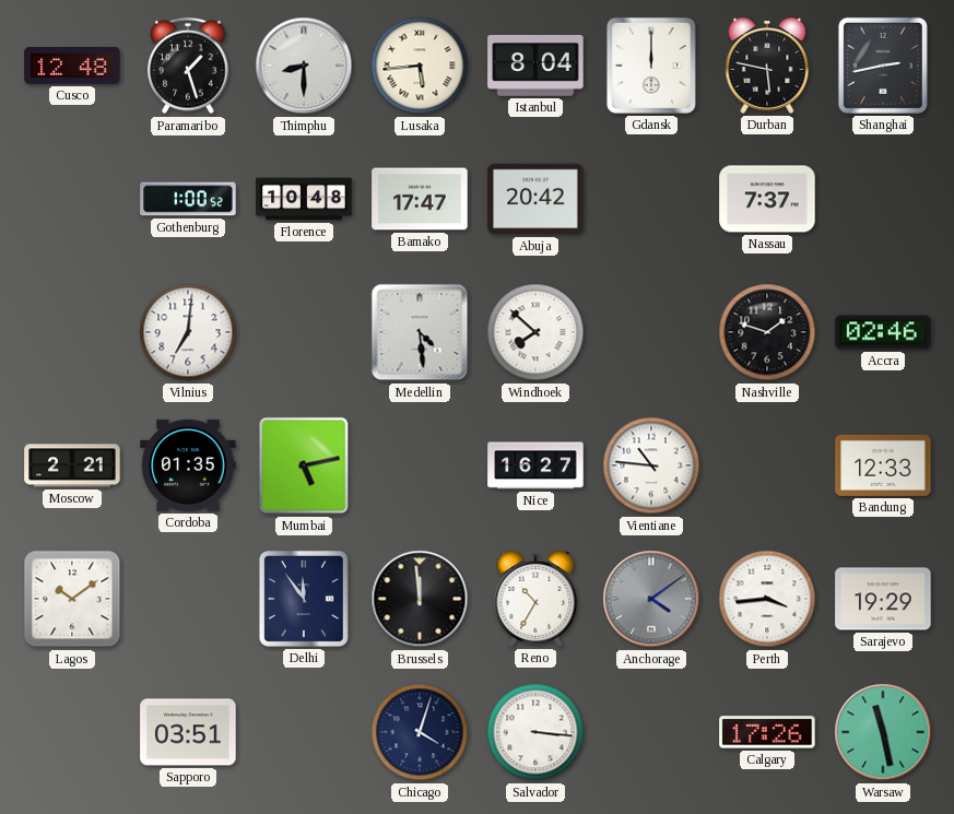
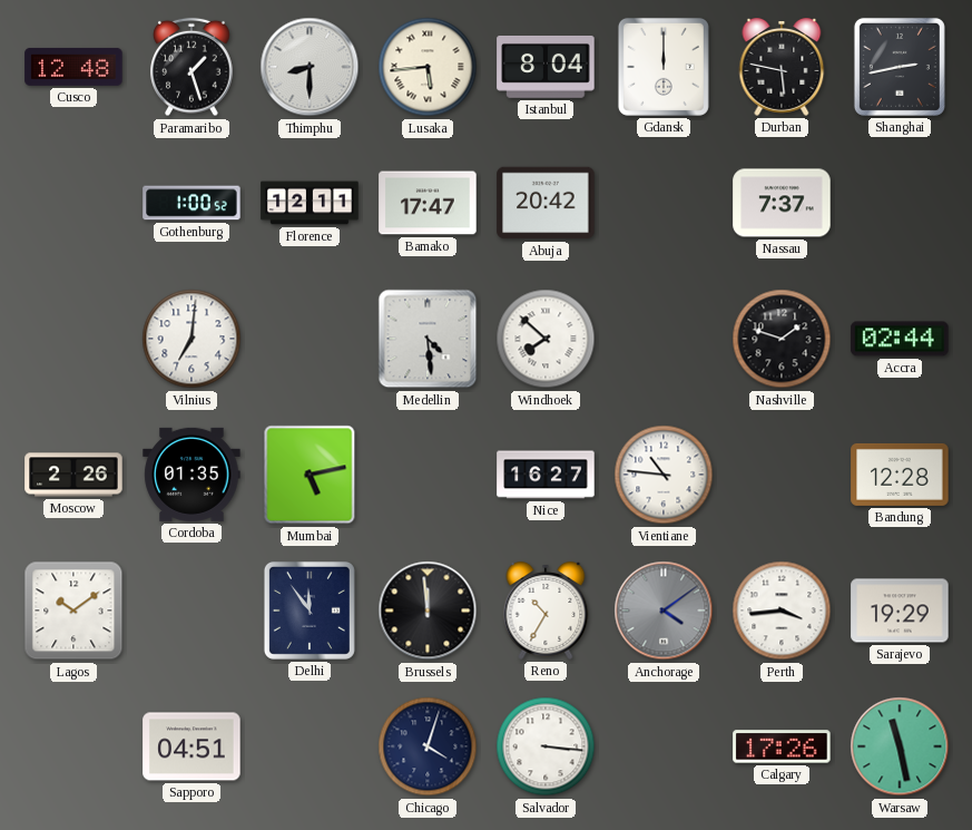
Florence: 10:48 -> 12:11 (310, 203)
Accra: 02:46 -> 02:44 (900, 339)
Moscow: 2:21 -> 2:26 (73, 475)
Bandung: 12:33 -> 12:28 (900, 475)
Sapporo: 03:51 -> 04:51 (192, 746)
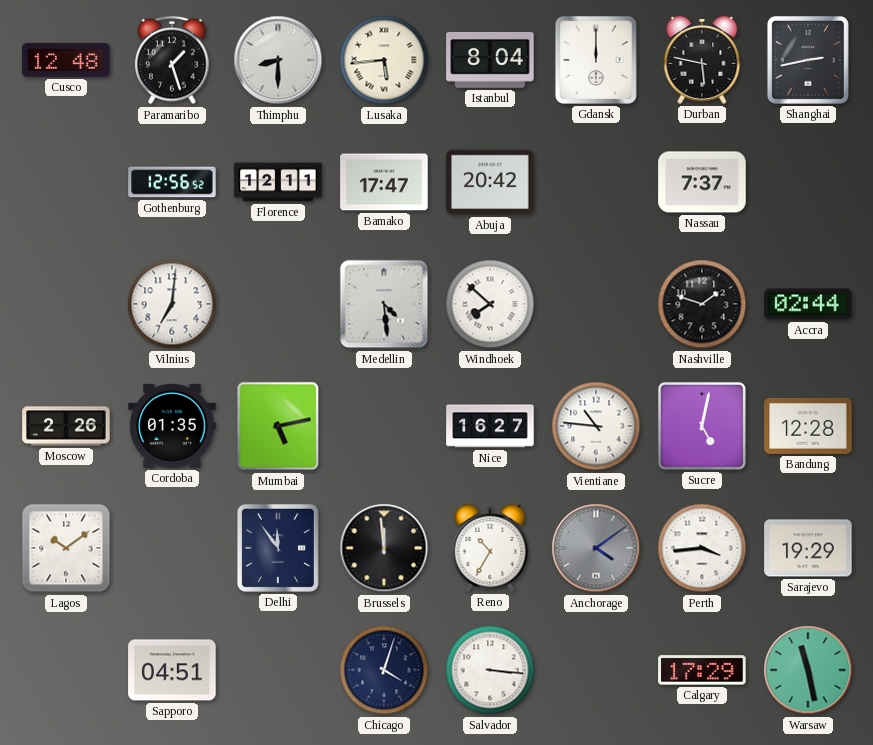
Gothenburg: 1:00 -> 12:56 (172, 182)
Sucre: none -> 5:02 (702, 426)
Calgary: 17:26 -> 17:29 (702, 670)
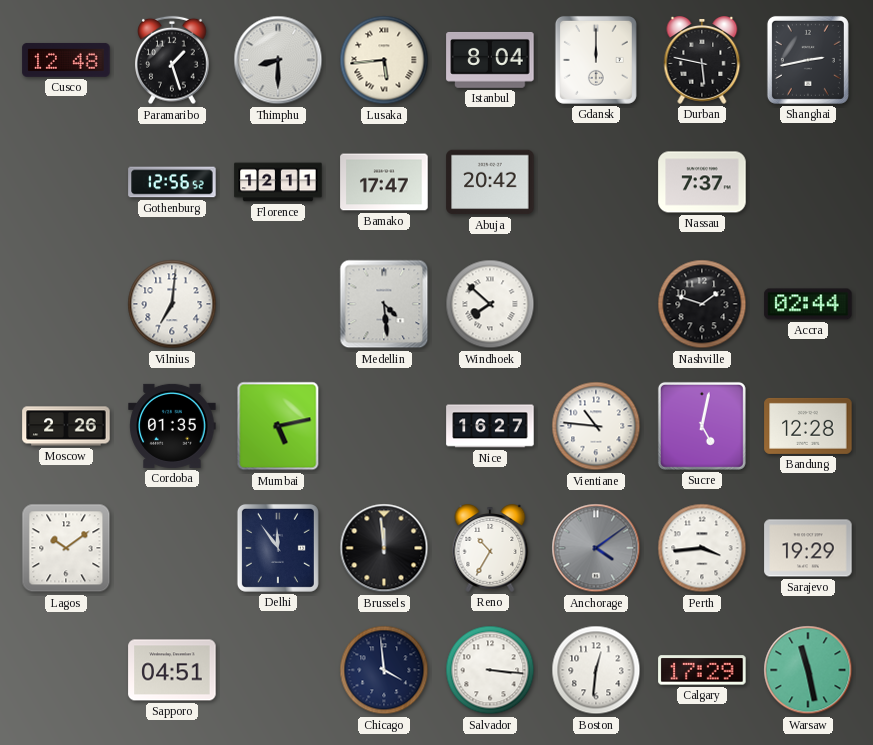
Chicago: 4:03 -> 3:59 (384, 670)
Boston: none -> 12:31 (596, 670)
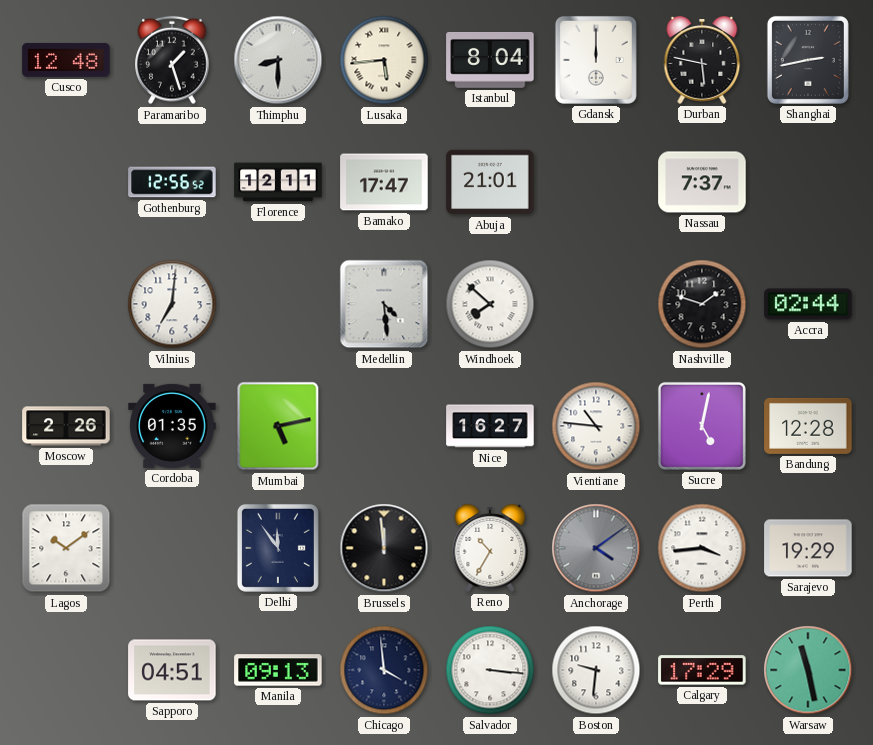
Abuja: 20:42 -> 21:01 (490, 182)
Manila: none -> 09:13 (278, 670)
Boston: 12:31 -> 9:31 (596, 670)
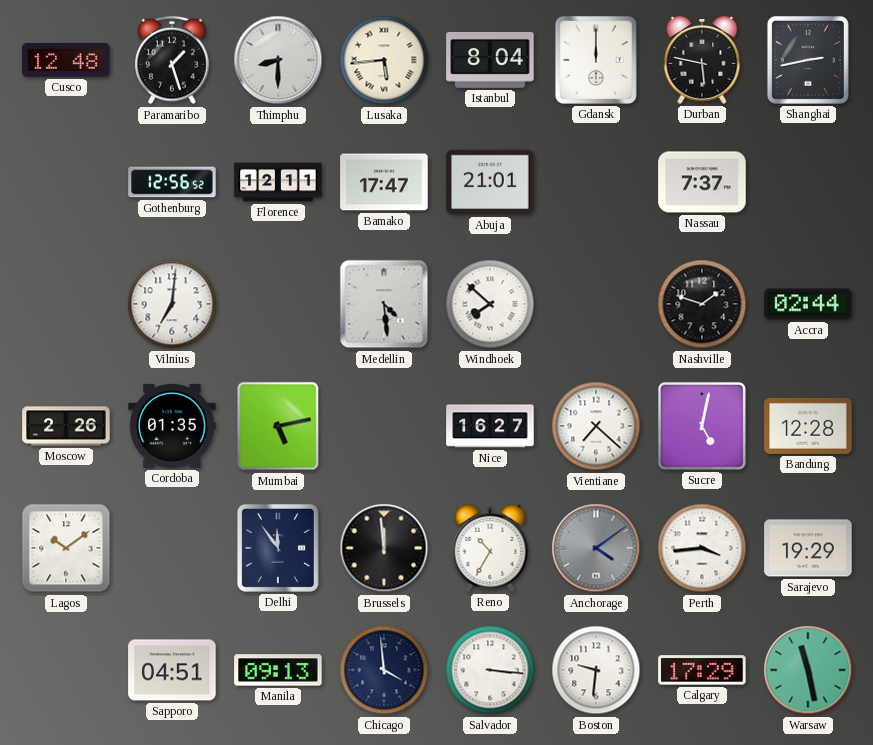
Vientiane: 10:46 -> 7:22 (596, 426)
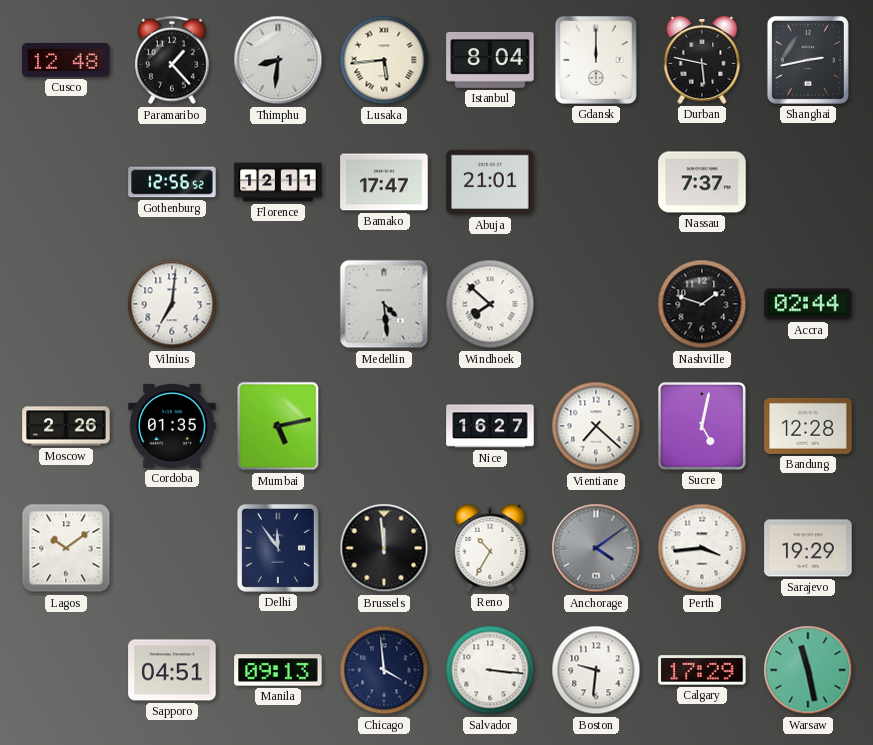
Paramaribo: 1:27 -> 1:23 (172, 60)
Thimphu: 8:30 -> 8:31 (278, 60)
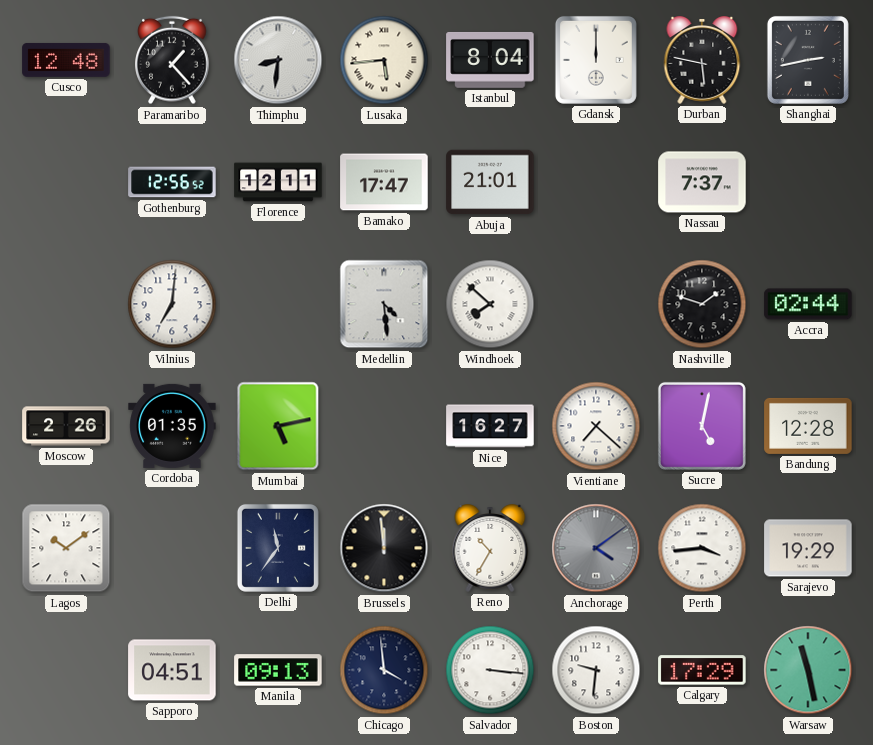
Delhi: 11:54 -> 11:36 (278, 548)
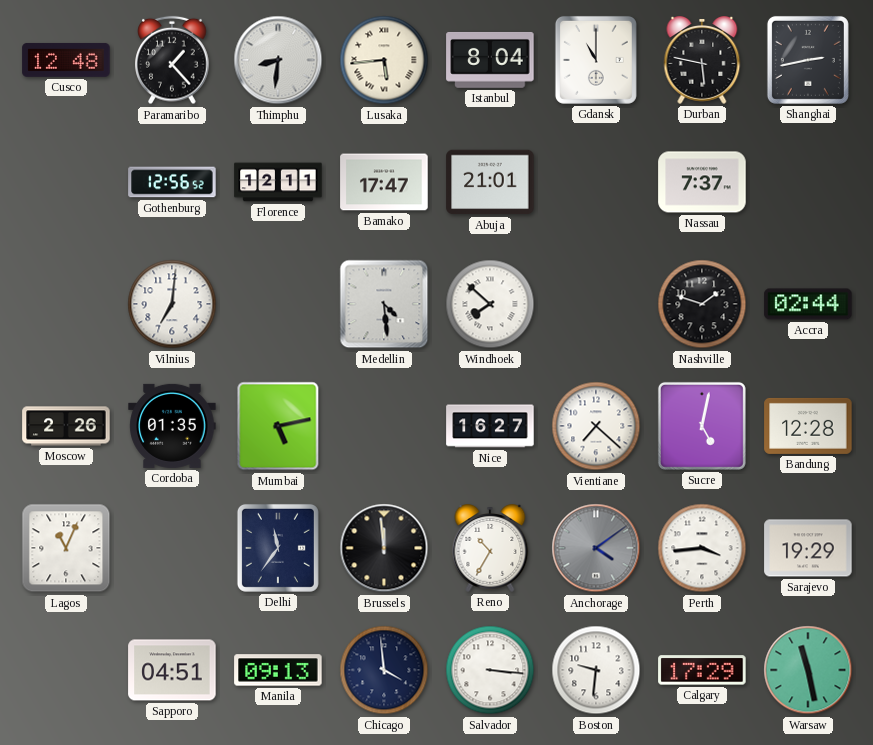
Gdansk: 12:00 -> 11:00 (596, 60)
Lagos: 10:09 -> 11:04 (66, 548)
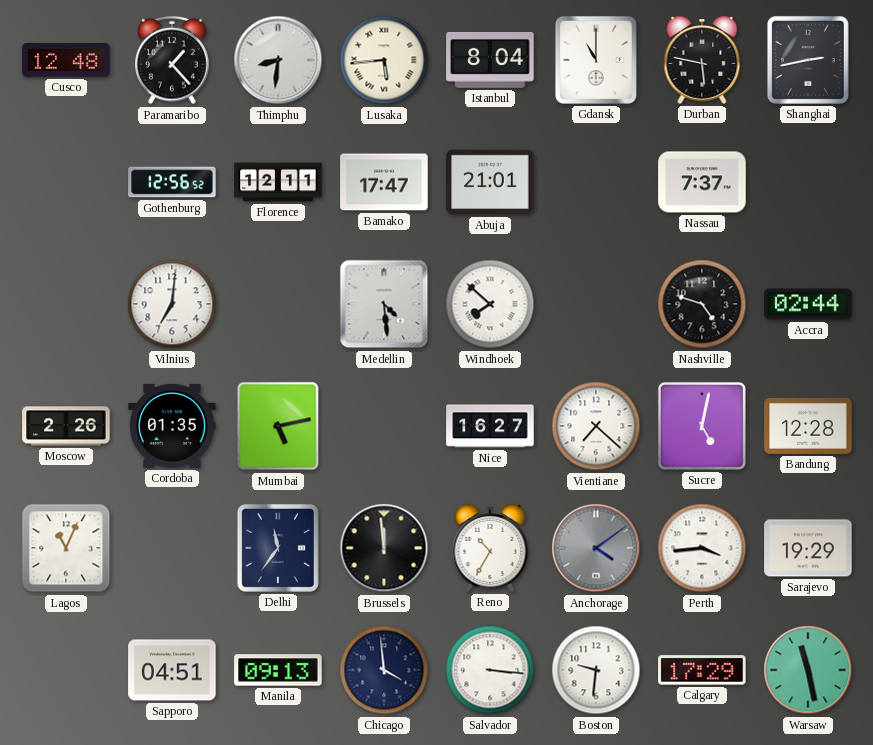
Nashville: 1:48 -> 4:48 (702, 304)
